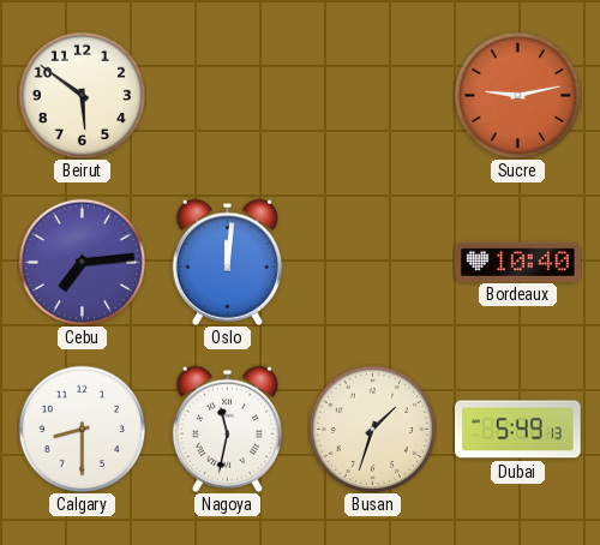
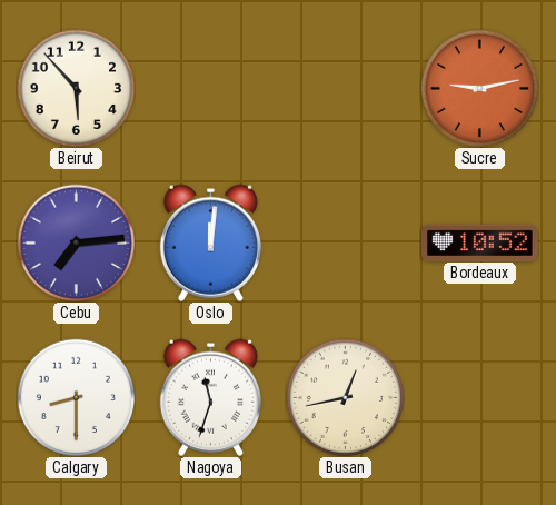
Beirut: 5:51 -> 5:53 (76, 88)
Bordeaux: 10:40 -> 10:52 (480, 242)
Nagoya: 11:32 -> 11:33 (210, 397)
Busan: 1:33 -> 12:43 (345, 397)
Dubai: 5:49 -> none (518, 430)
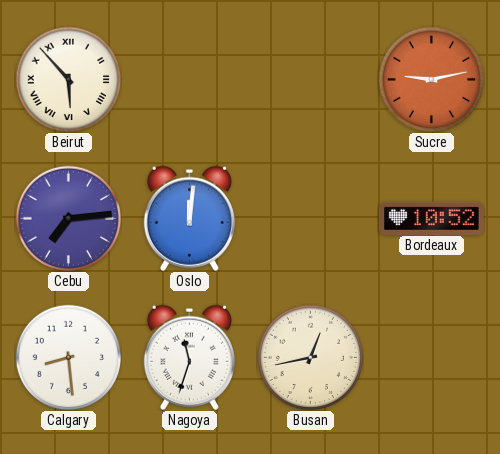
Beirut numerals: Arabic -> Roman (68, 79)
Calgary: 8:30 -> 8:29 (68, 357)
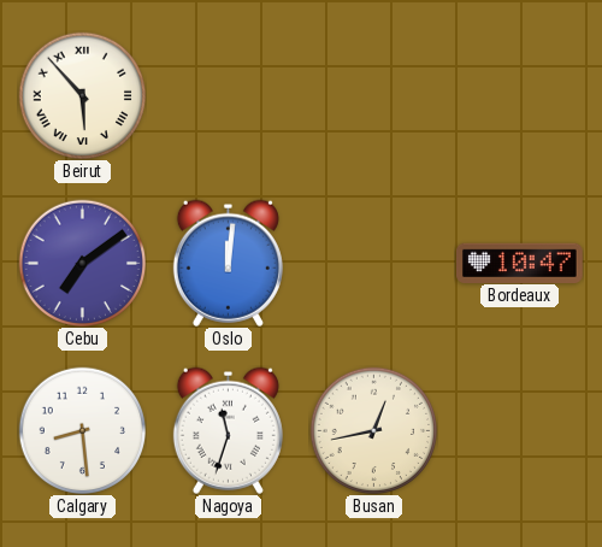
Sucre: 9:13 -> none (431, 79)
Cebu: 7:14 -> 7:09 (82, 263)
Bordeaux: 10:52 -> 10:47 (520, 263)
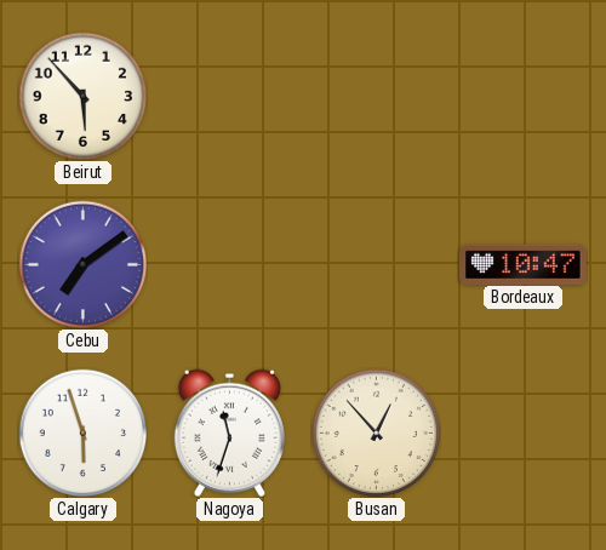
Beirut numerals: Roman -> Arabic (82, 96)
Oslo: 12:01 -> none (228, 263)
Calgary: 8:29 -> 5:57 (82, 432)
Busan: 12:43 -> 12:53 (376, 432)
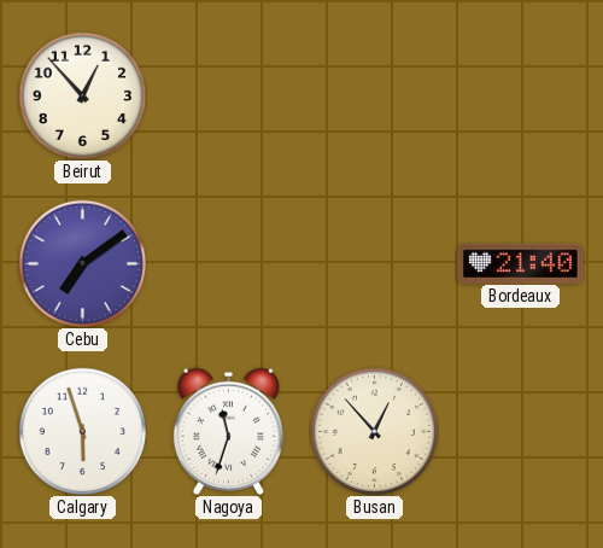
Beirut: 5:53 -> 12:53 (82, 95)
Bordeaux: 10:47 -> 21:40 (521, 263)
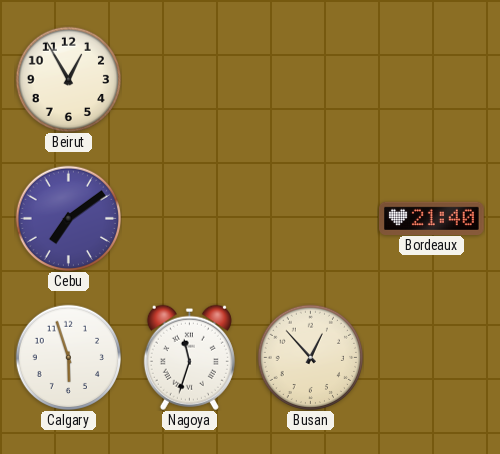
Beirut: 12:53 -> 12:55 (68, 79)
